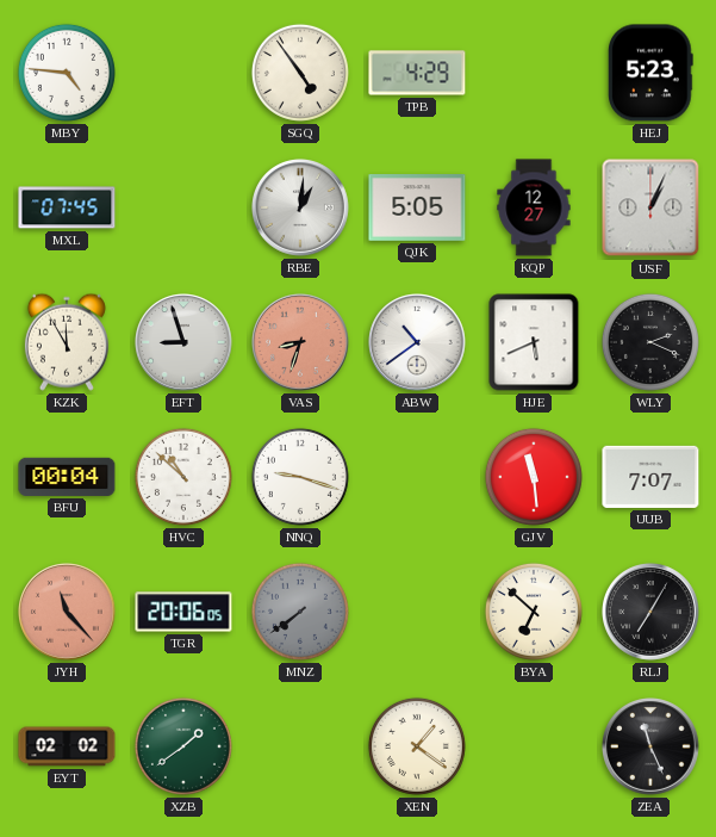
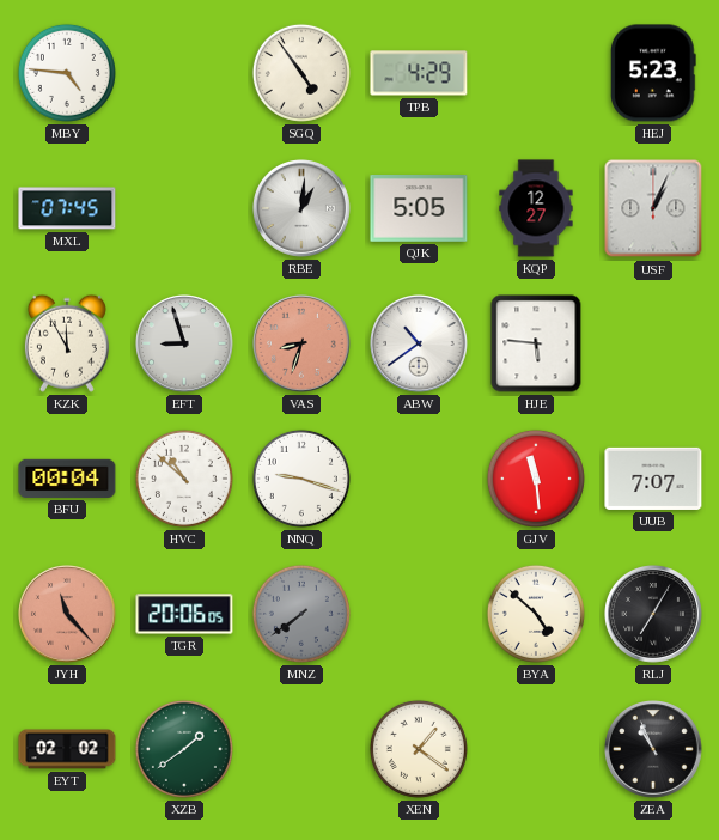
HJE: 5:41 -> 5:46 (536, 343)
WLY: 2:19 -> none (650, 342)
BYA: 6:52 -> 4:52 (536, 614)
ZEA: 11:26 -> 10:56 (654, 750)
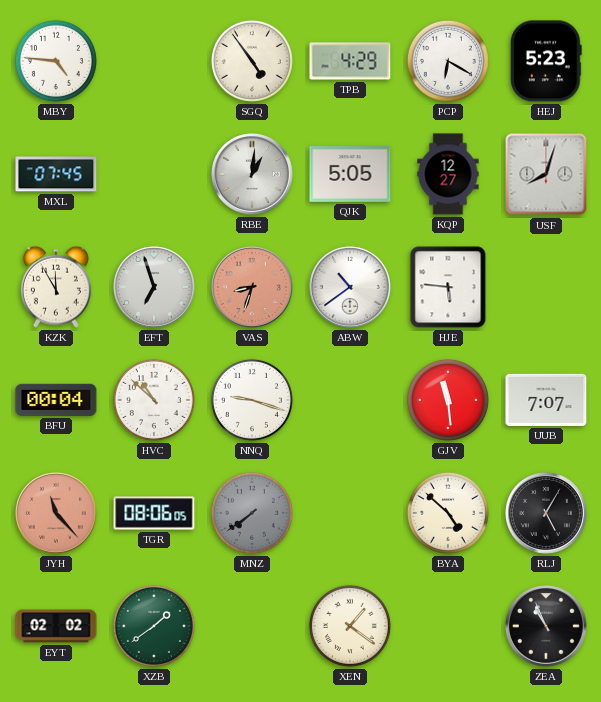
PCP: none -> 6:20 (448, 61)
USF: 1:04 -> 8:03 (546, 174)
EFT: 8:57 -> 6:57 (155, 288)
TGR: 20:06 -> 08:06 (154, 513)
RLJ: 7:05 -> 5:05 (547, 514)
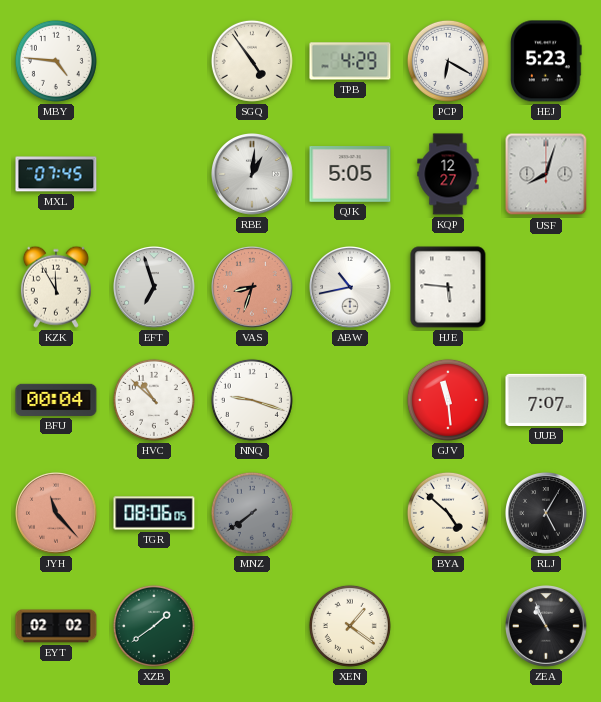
ABW: 10:39 -> 10:43 (351, 288)
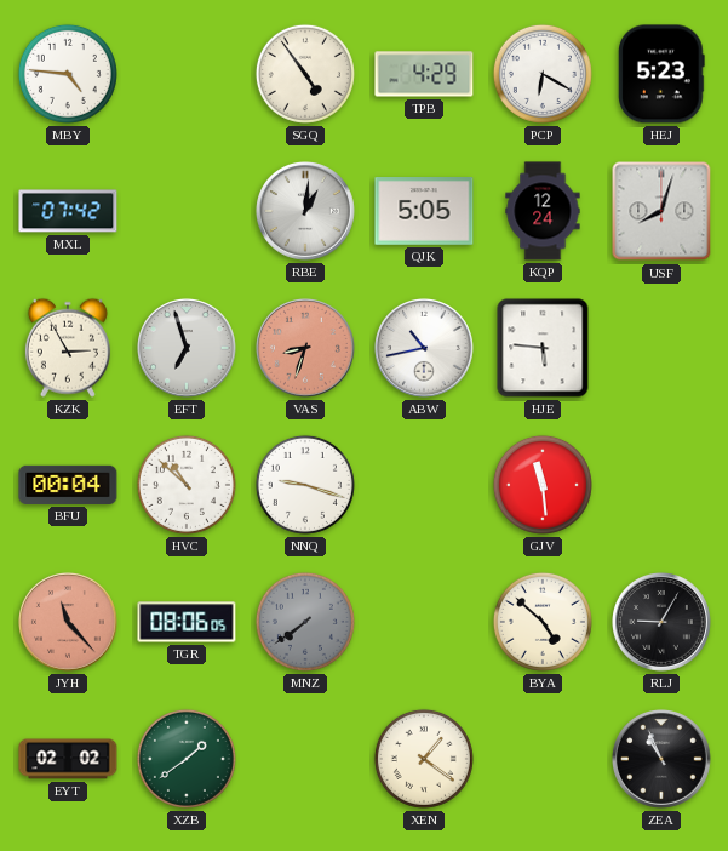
MXL: 07:45 -> 07:42 (68, 211)
KQP: 12:27 -> 12:24 (543, 211)
KZK: 11:55 -> 2:55 (68, 348)
UUB: 7:07 -> none (546, 400)
RLJ: 5:05 -> 9:05 (663, 623)
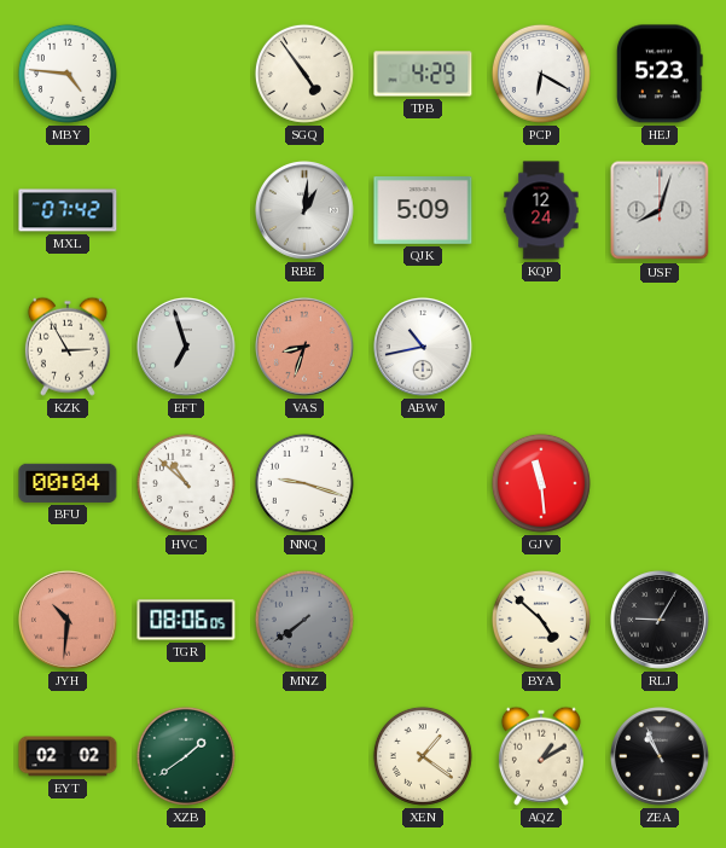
QJK: 5:05 -> 5:09 (423, 211)
HJE: 5:46 -> none (543, 348)
JYH: 11:23 -> 10:31 (69, 621)
AQZ: none -> 1:10 (541, 756)
